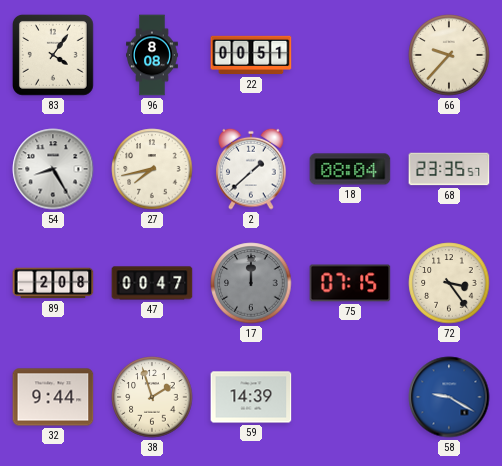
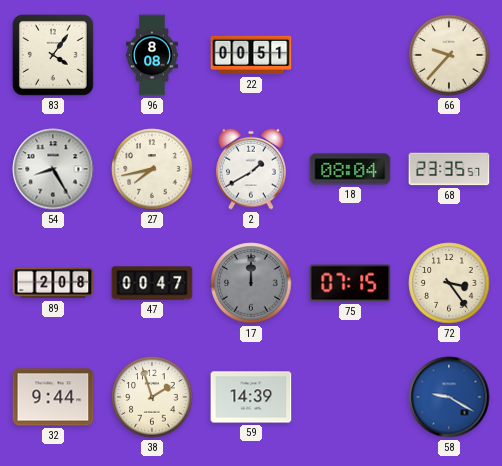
2: 1:38 -> 1:40 (251, 169)
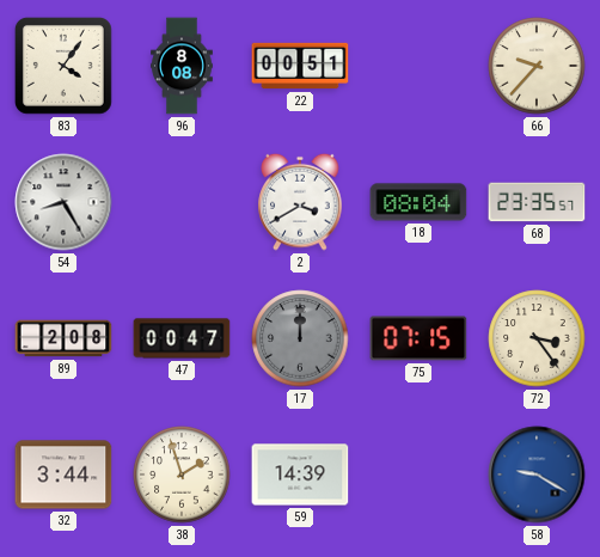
27: 7:43 -> none (152, 169)
2: 1:40 -> 3:40 (300, 202)
32: 9:44 -> 3:44 (63, 475)
